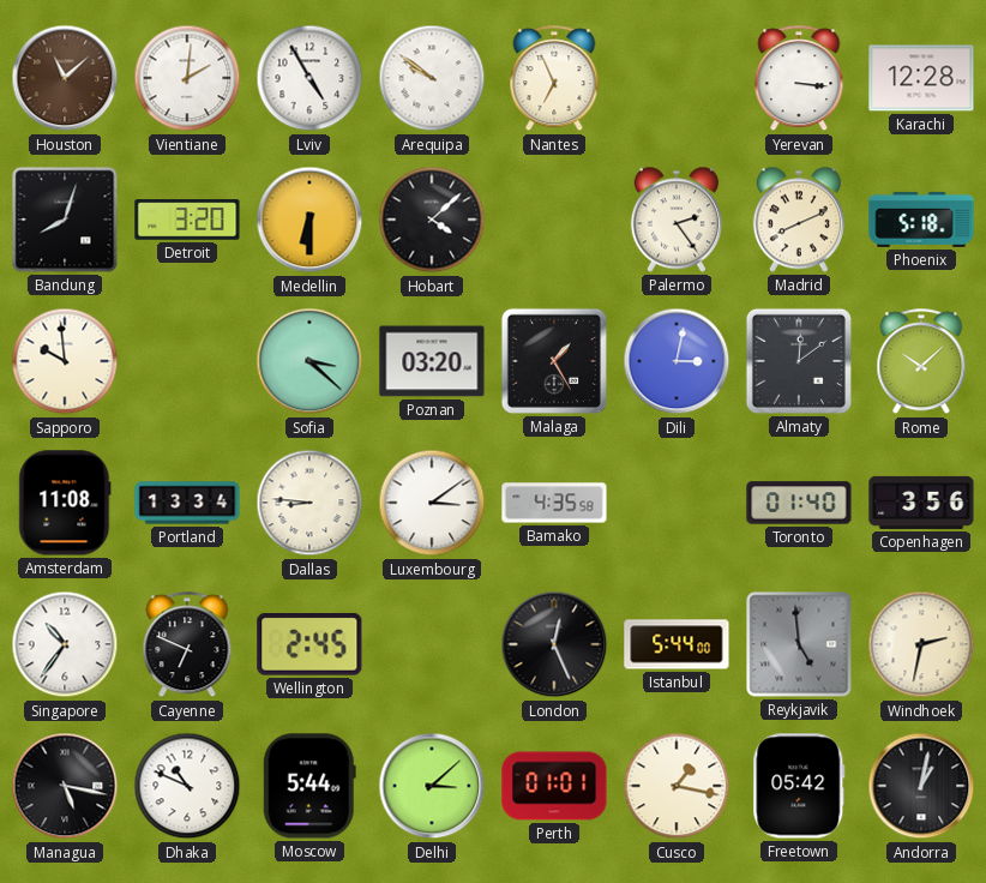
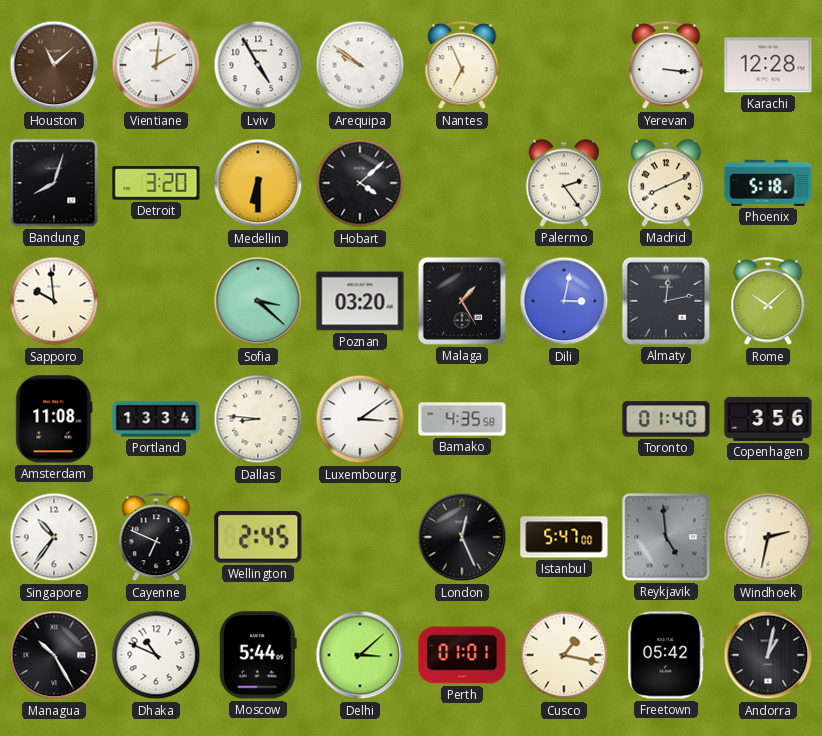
Almaty: 12:09 -> 12:13 (666, 301)
Istanbul: 5:44 -> 5:47 (564, 537)
Managua: 5:17 -> 10:25 (54, 655)
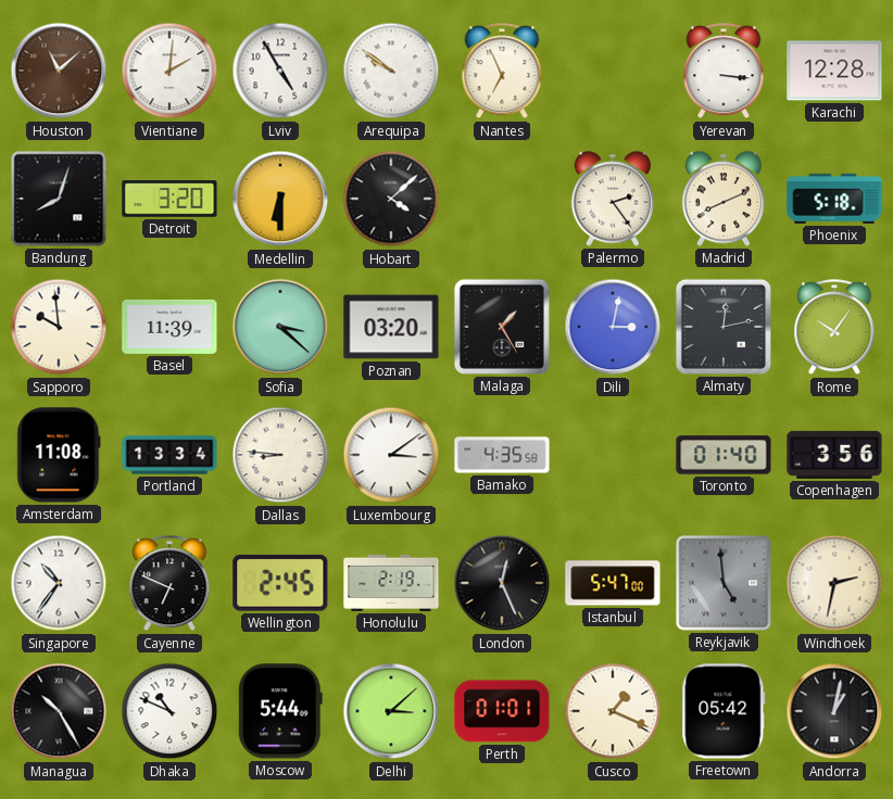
Basel: none -> 11:39 (169, 327)
Rome: 10:08 -> 10:06 (834, 328)
Honolulu: none -> 2:19 (391, 583)
Cusco: 1:17 -> 1:19 (613, 711)
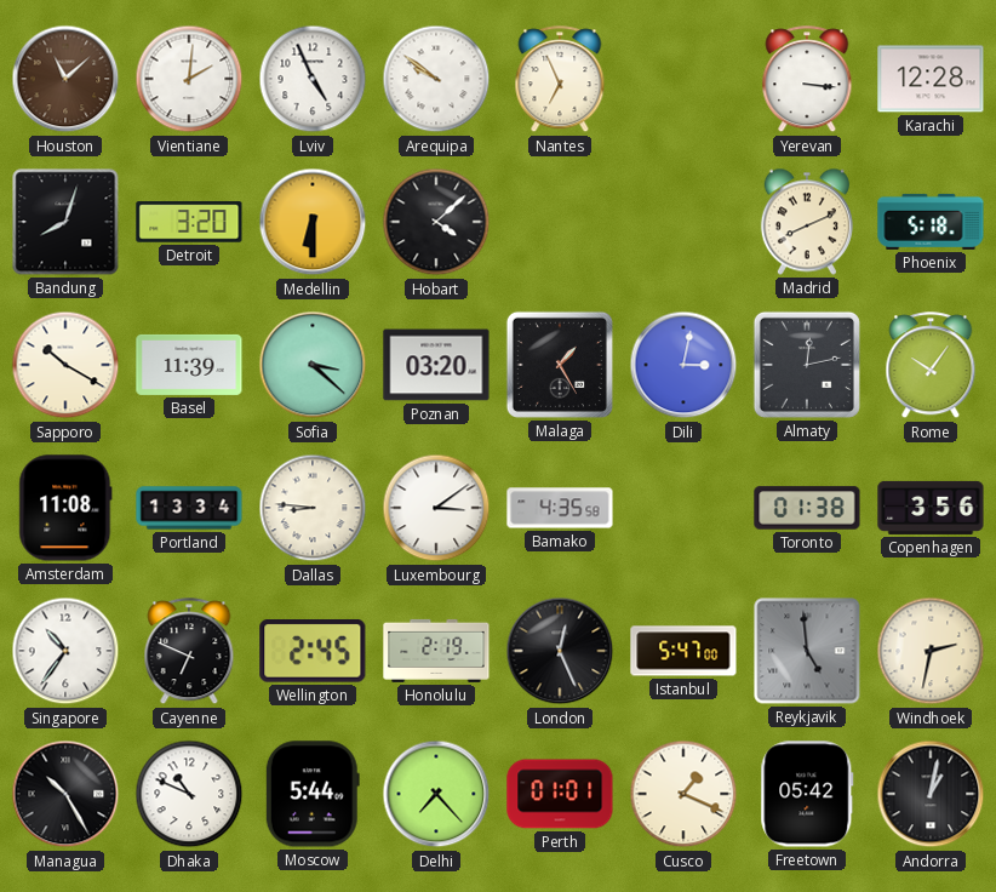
Lviv: 4:55 -> 4:56 (313, 79)
Palermo: 2:24 -> none (613, 199)
Sapporo: 9:59 -> 10:20 (65, 365)
Toronto: 01:40 -> 01:38 (807, 508)
Delhi: 3:08 -> 7:23 (436, 794)
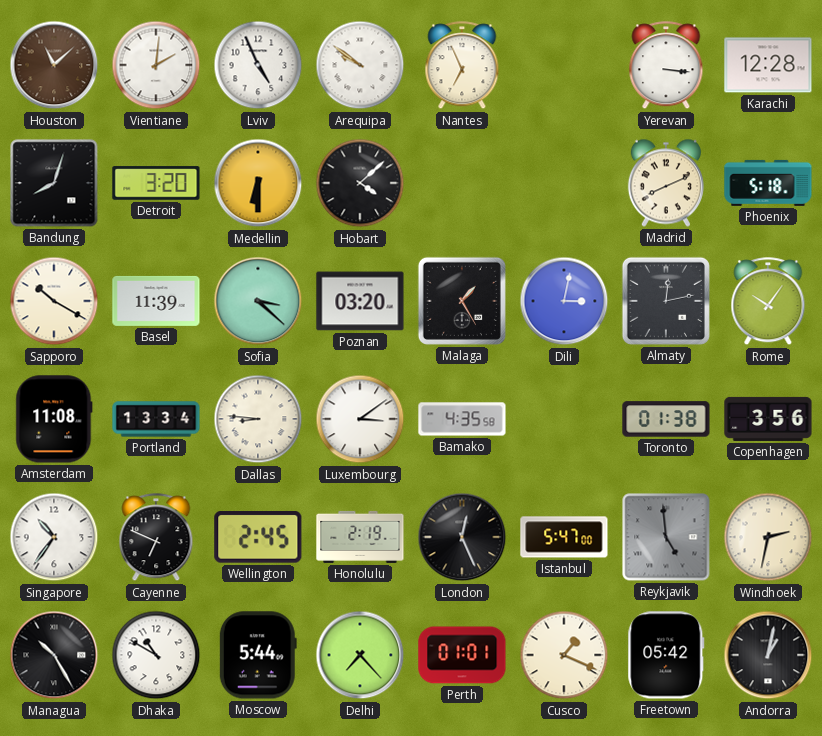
Dhaka: 10:49 -> 10:50 (156, 655)
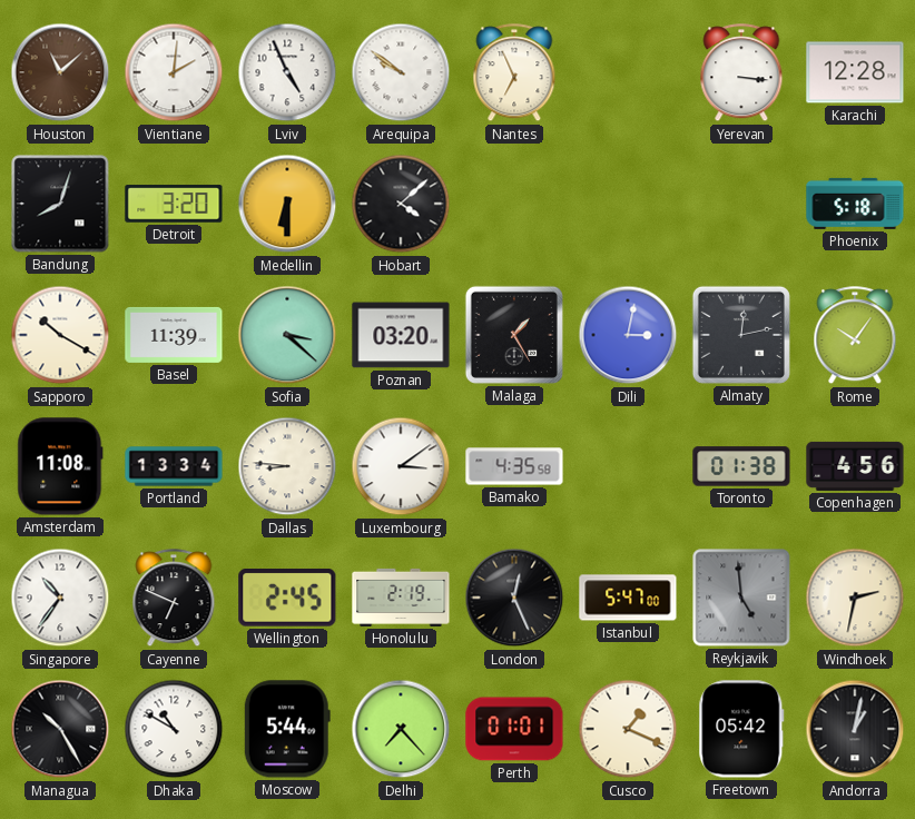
Madrid: 8:11 -> none (666, 183)
Copenhagen: 3:56 -> 4:56 (855, 466)
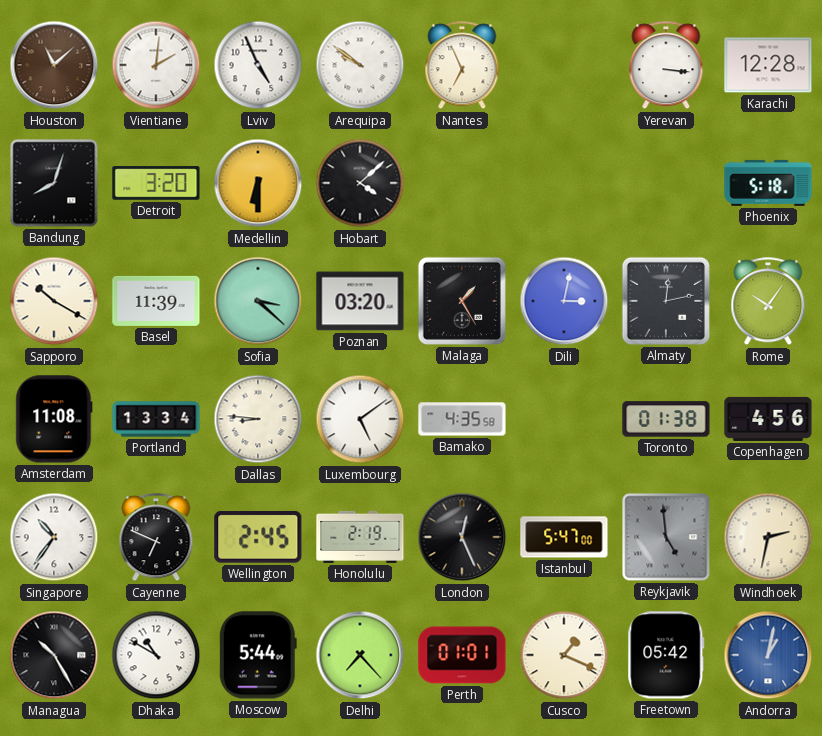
Luxembourg: 3:09 -> 5:09 (360, 419)
Andorra dial: black -> blue (768, 655)
